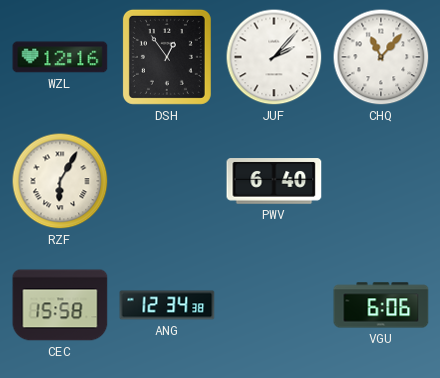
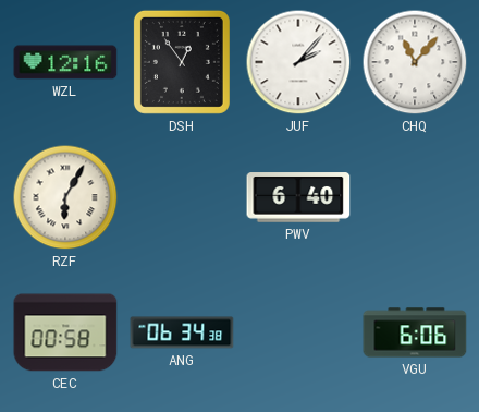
CEC: 15:58 -> 00:58 (65, 332)
ANG: 12:34 -> 06:34 (182, 332)
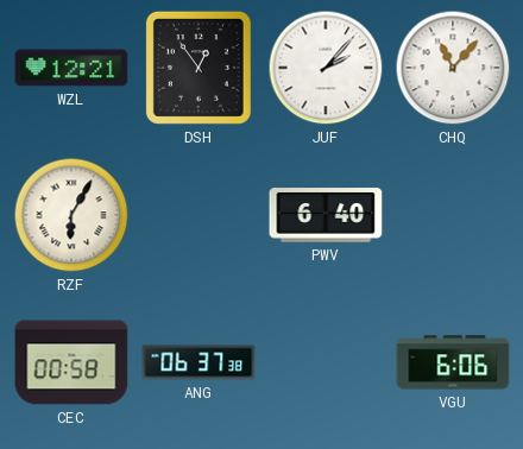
WZL: 12:16 -> 12:21 (71, 68)
ANG: 06:34 -> 06:37 (199, 362)
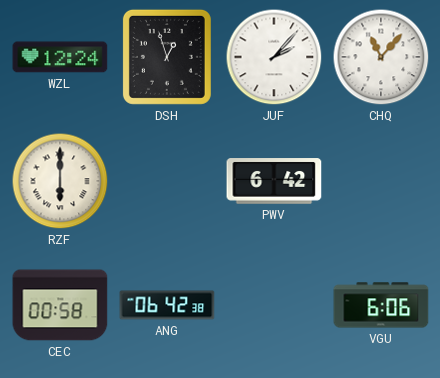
WZL: 12:21 -> 12:24 (60, 57)
DSH: 12:54 -> 12:57 (167, 57)
RZF: 6:05 -> 6:00 (60, 181)
PWV: 6:40 -> 6:42 (274, 181)
ANG: 06:37 -> 06:42 (167, 305)
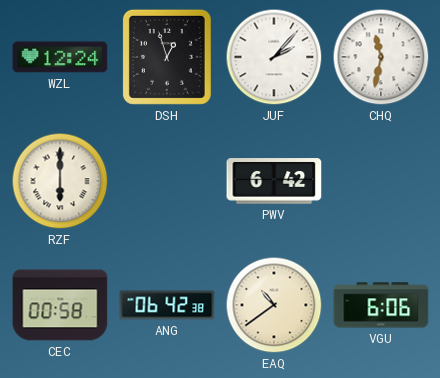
CHQ: 11:07 -> 11:32 (381, 57)
EAQ: none -> 10:39 (274, 305)
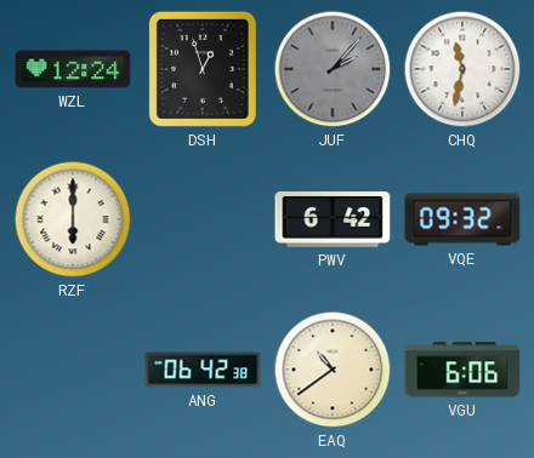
JUF dial: white -> grey (333, 69)
VQE: none -> 09:32 (462, 219)
CEC: 00:58 -> none (60, 305)
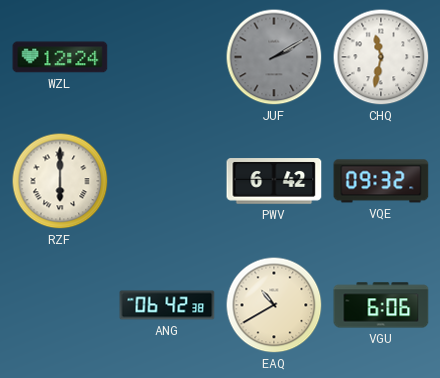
DSH: 12:57 -> none (203, 69)
JUF: 2:07 -> 2:10 (274, 57)
EAQ: 10:39 -> 10:40 (274, 305)
